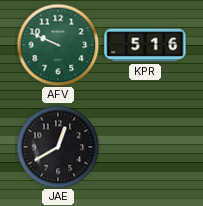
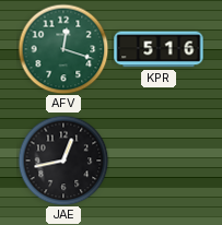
AFV: 9:49 -> 12:18 (63, 49)
JAE: 12:40 -> 12:43 (63, 161)
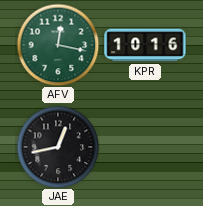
AFV: 12:18 -> 12:17 (58, 45)
KPR: 5:16 -> 10:16 (145, 45)
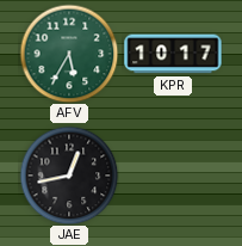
AFV: 12:17 -> 5:35 (69, 54)
KPR: 10:16 -> 10:17 (173, 54)
